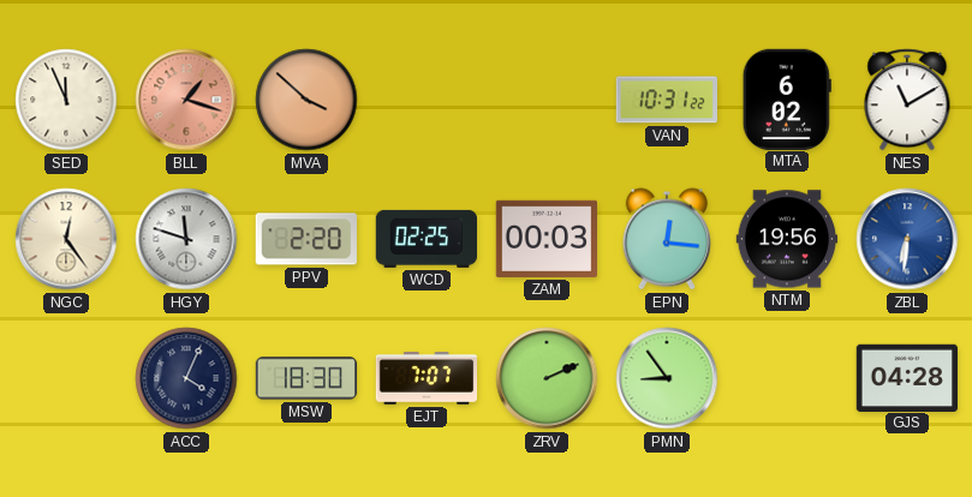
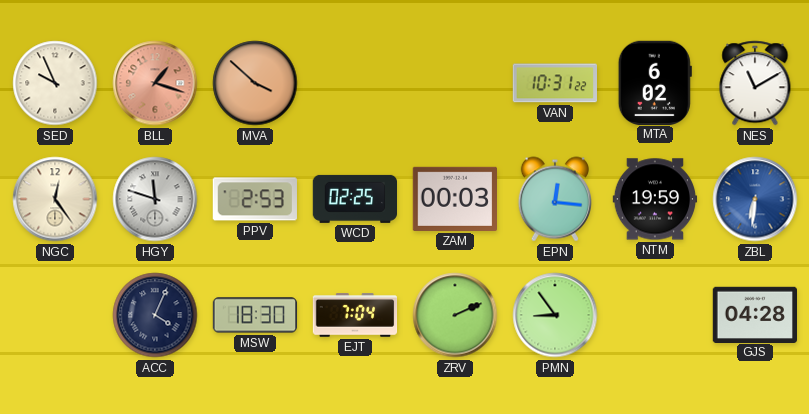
SED: 11:56 -> 9:56 (55, 83)
PPV: 2:20 -> 2:53 (255, 199)
NTM: 19:56 -> 19:59 (655, 199)
EJT: 7:07 -> 7:04 (355, 315)
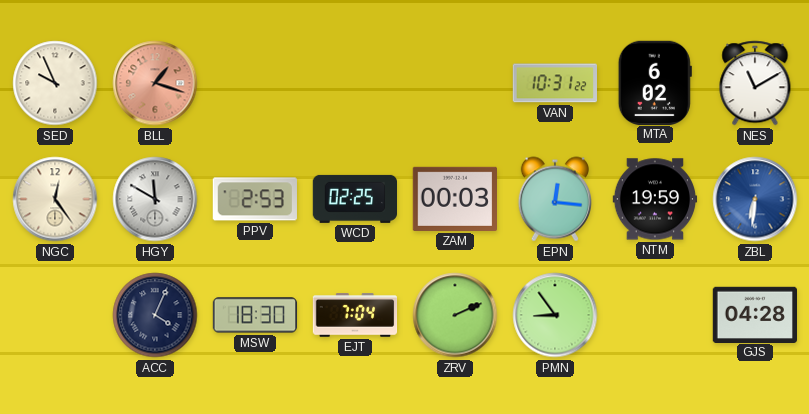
MVA: 3:52 -> none (255, 83)
HGY: 11:48 -> 11:50 (155, 199)
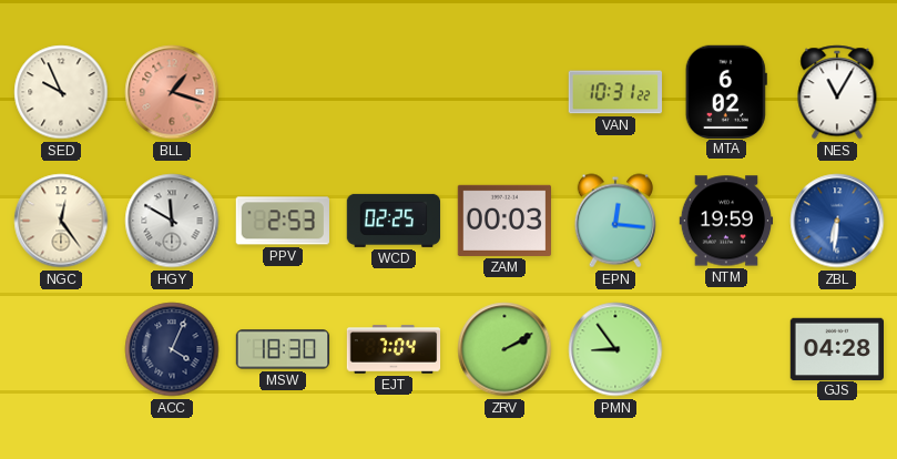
NES: 11:10 -> 11:05 (837, 92)
ZRV: 2:11 -> 2:10 (504, 349)
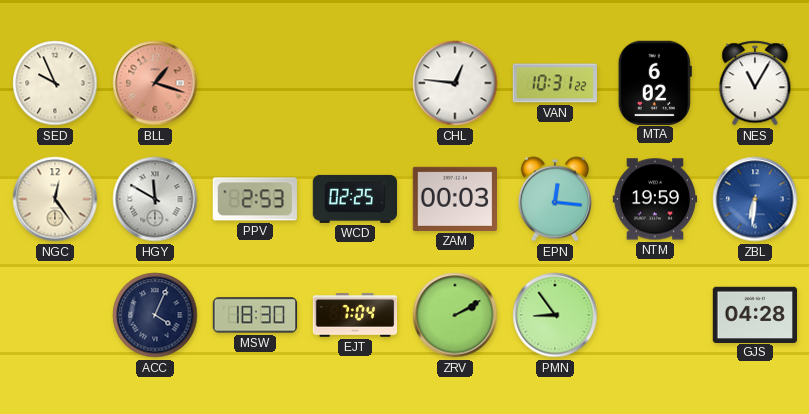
CHL: none -> 12:46 (455, 83)
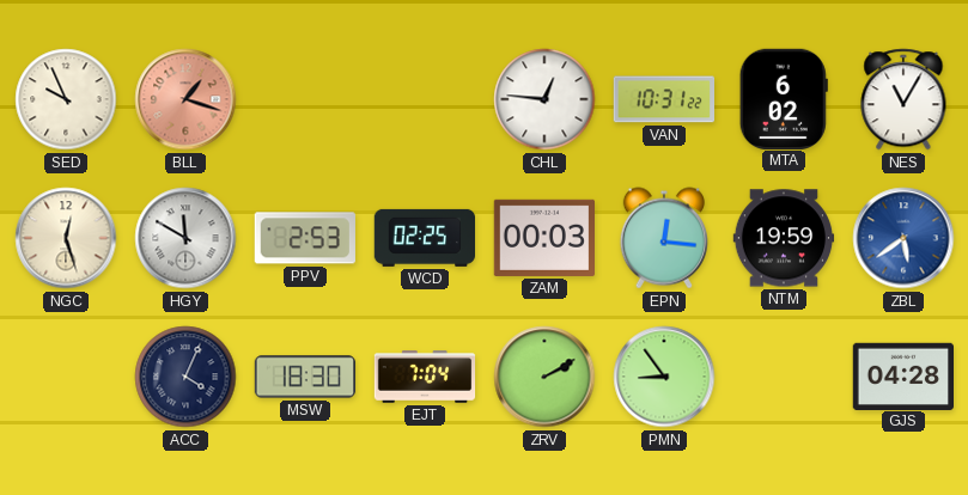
NGC: 12:24 -> 12:27 (66, 238)
ZBL: 6:31 -> 5:39 (903, 238)
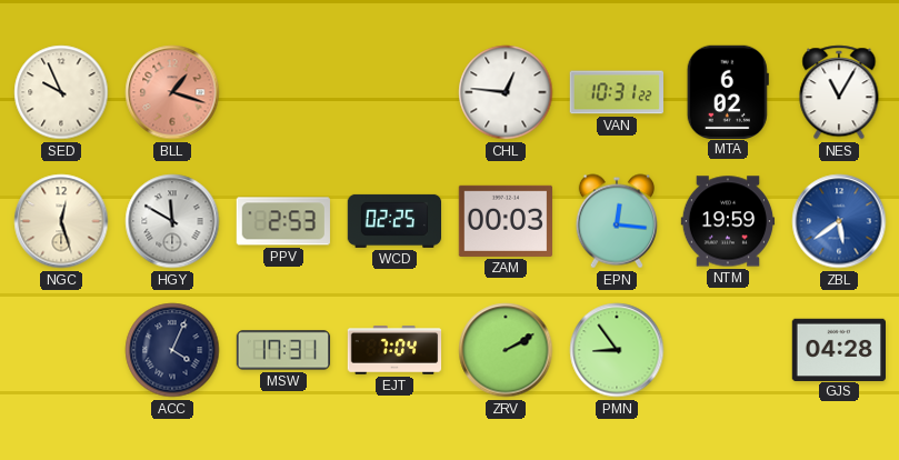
MSW: 18:30 -> 17:31 (283, 350)
